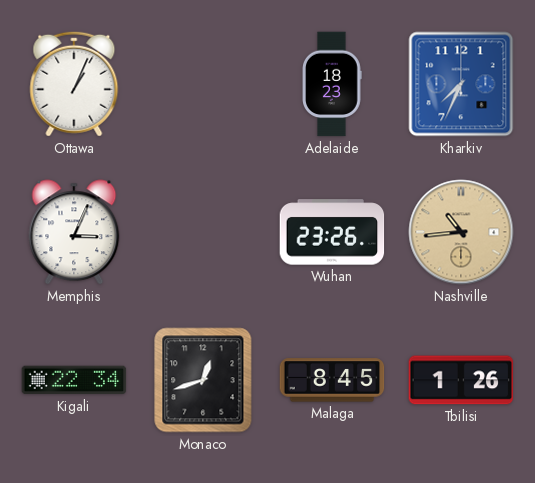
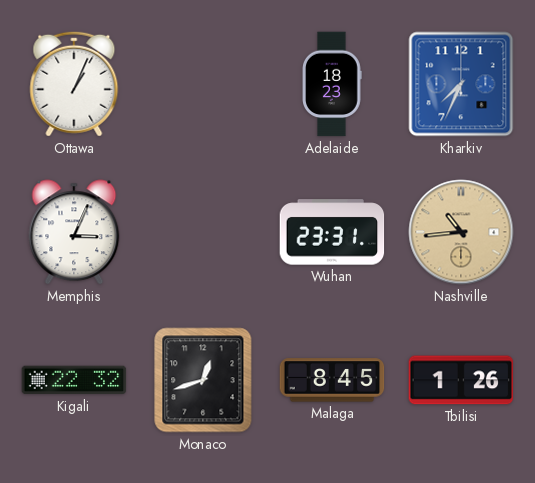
Wuhan: 23:26 -> 23:31 (332, 232)
Kigali: 22:34 -> 22:32 (74, 380)
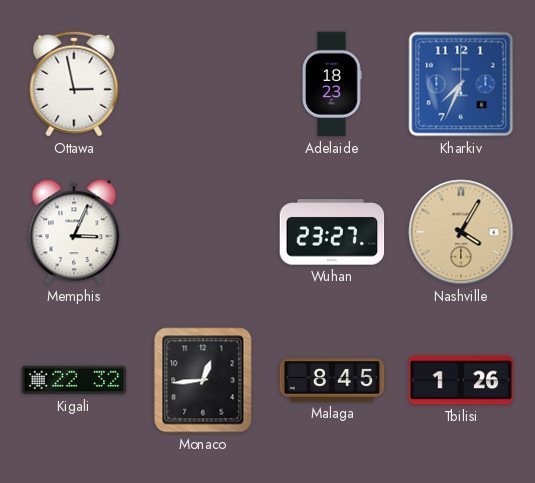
Ottawa: 1:04 -> 2:58 (74, 84)
Wuhan: 23:31 -> 23:27 (332, 232)
Nashville: 10:44 -> 4:05 (461, 232)
Monaco: 12:42 -> 12:44 (203, 380)
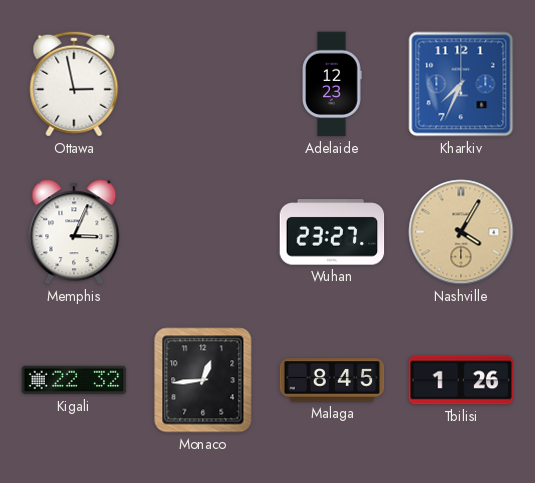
Adelaide: 18:23 -> 12:23 (332, 84)
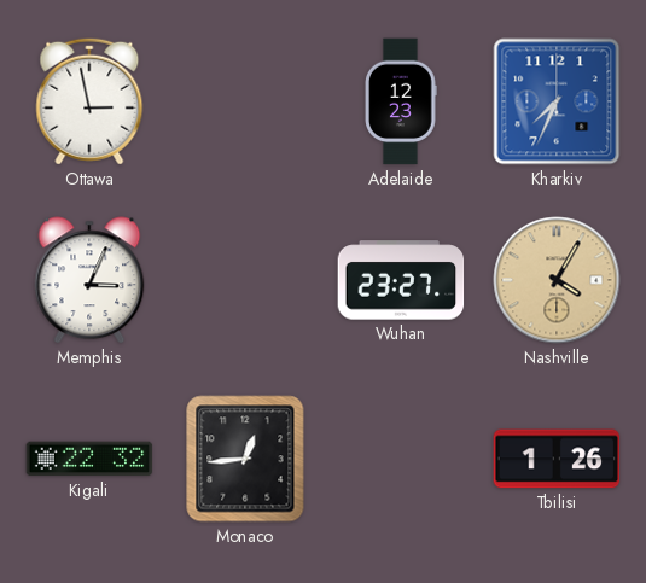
Malaga: 8:45 -> none (332, 380)
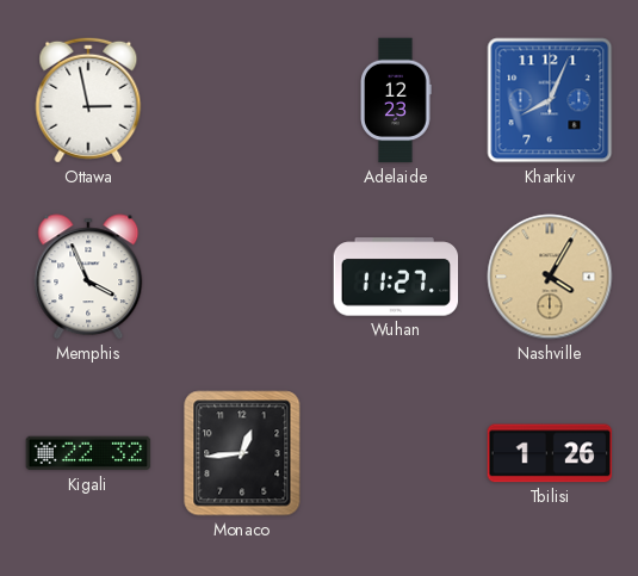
Kharkiv: 7:34 -> 8:04 (550, 100)
Memphis: 3:04 -> 3:56 (88, 277)
Wuhan: 23:27 -> 11:27 (396, 277)
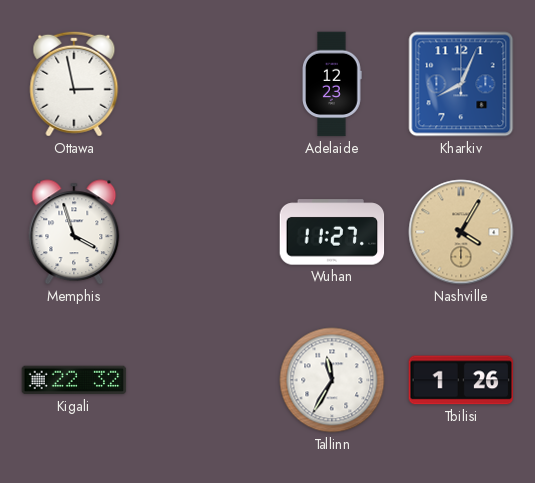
Memphis: 3:56 -> 3:57 (74, 232)
Monaco: 12:44 -> none (242, 453)
Tallinn: none -> 11:35 (332, 380)
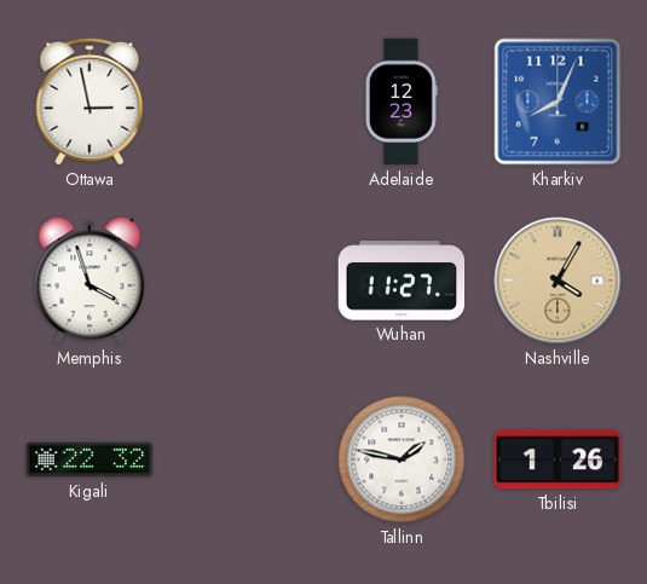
Tallinn: 11:35 -> 1:47 (402, 459)
